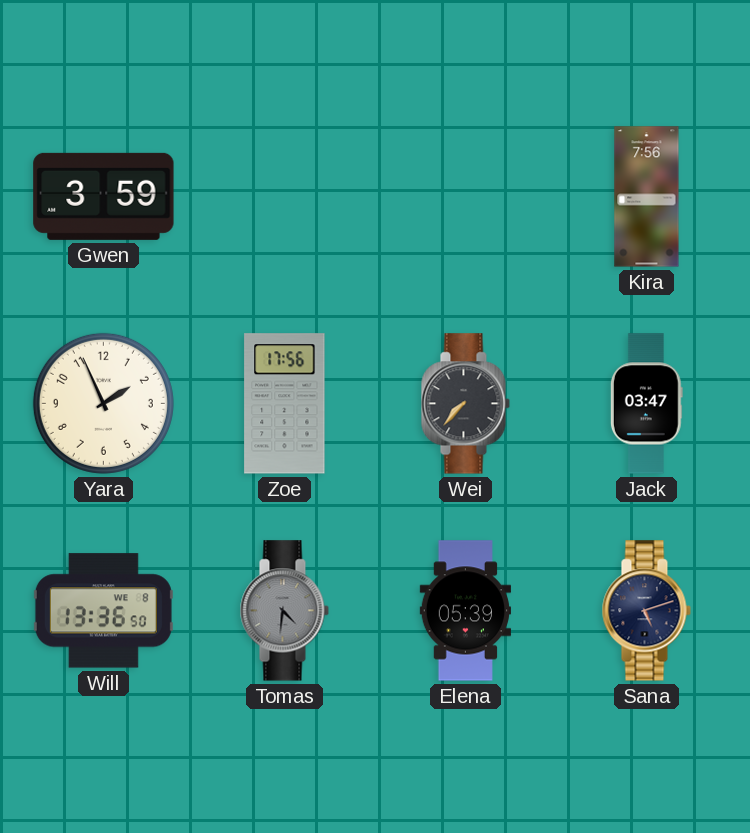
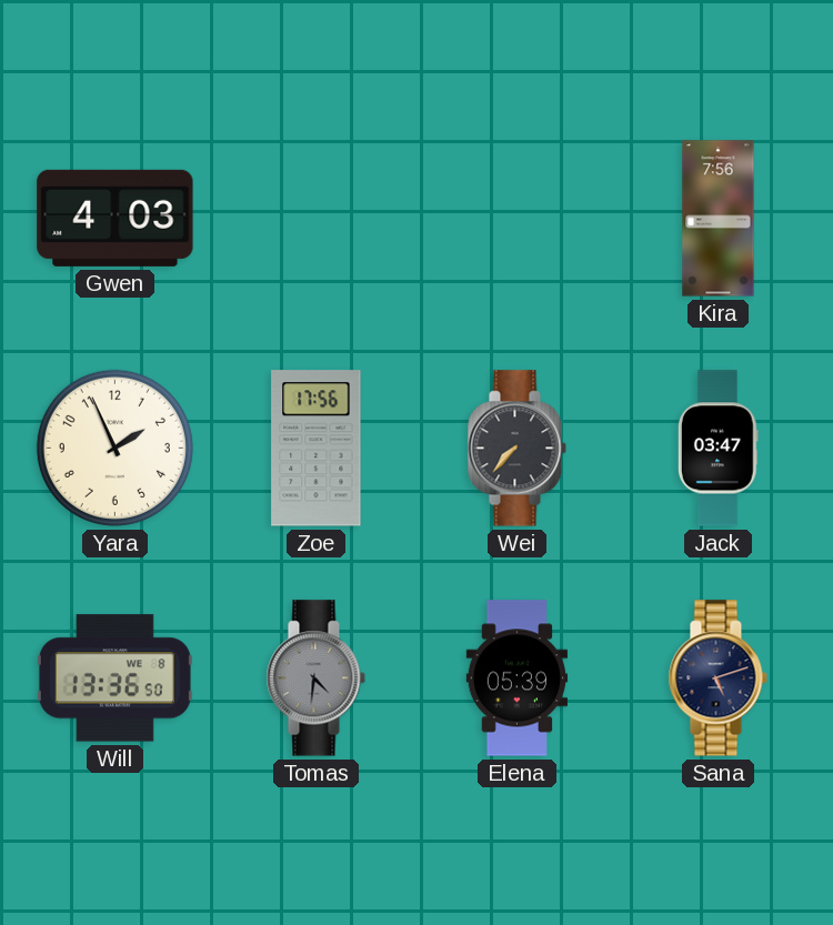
Gwen: 3:59 -> 4:03 (116, 218)
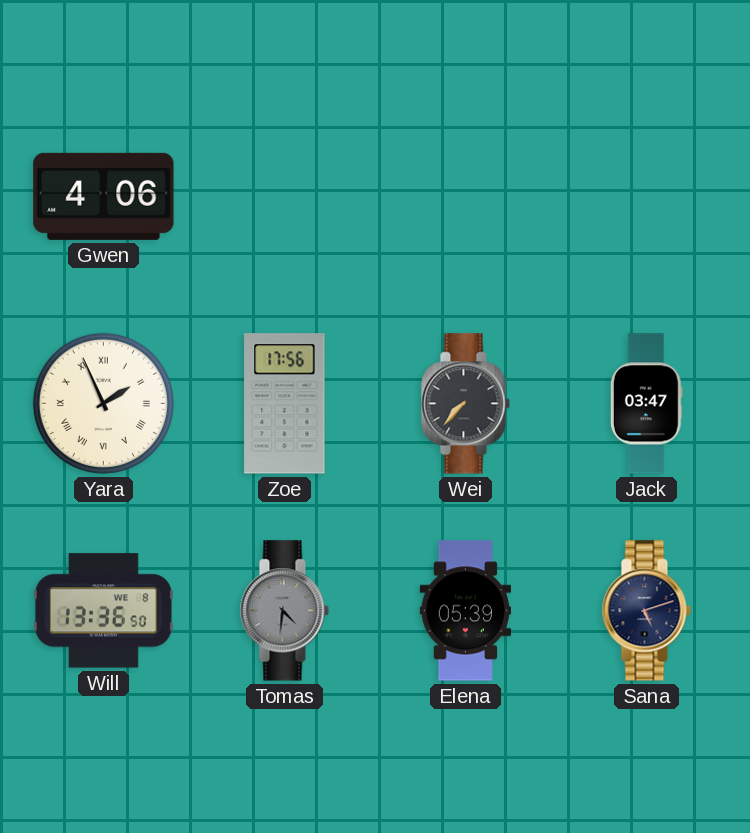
Gwen: 4:03 -> 4:06 (104, 196)
Kira: 7:56 -> none (719, 219)
Yara numerals: Arabic -> Roman (103, 403)
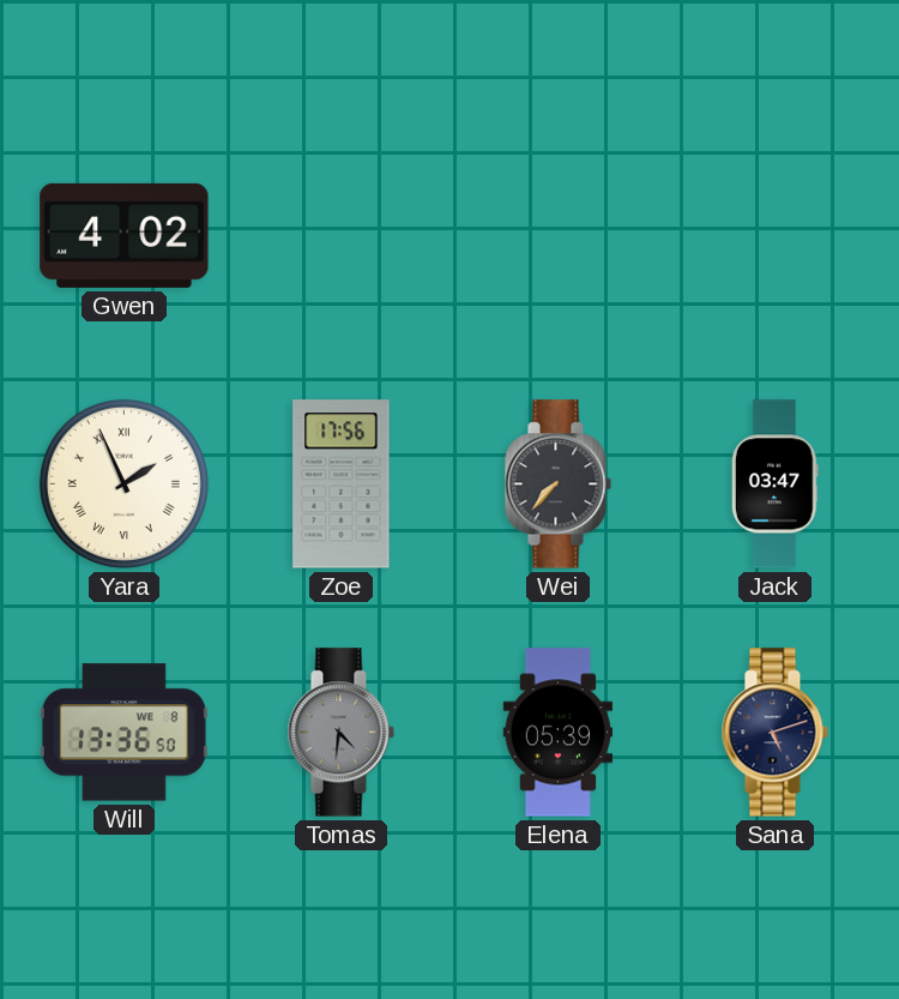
Gwen: 4:06 -> 4:02 (125, 235)
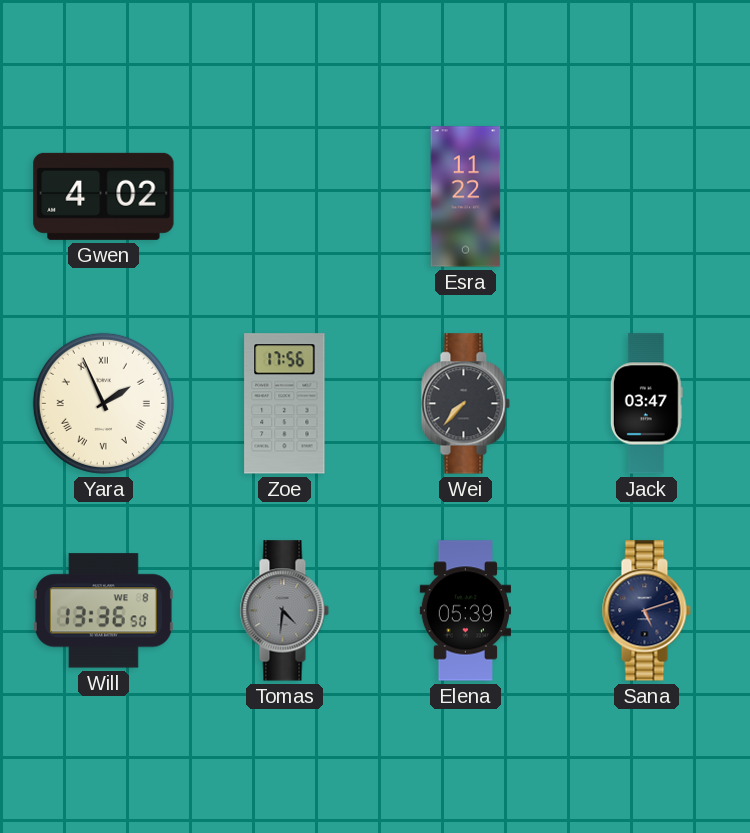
Esra: none -> 11:22 (466, 197)
